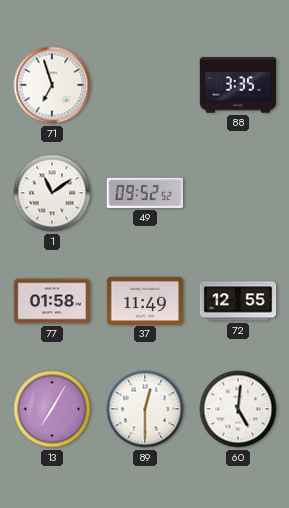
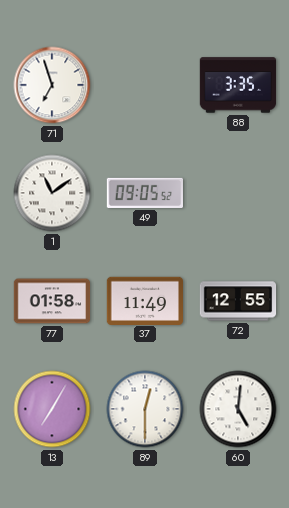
49: 09:52 -> 09:05 (144, 193)
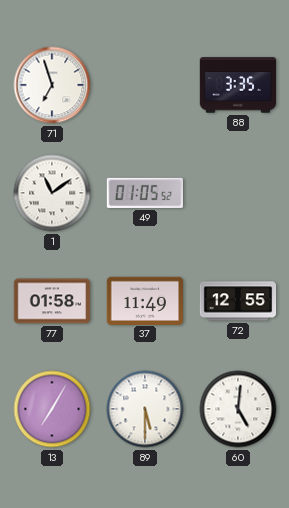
49: 09:05 -> 01:05 (144, 193)
89: 12:30 -> 5:30 (145, 409)
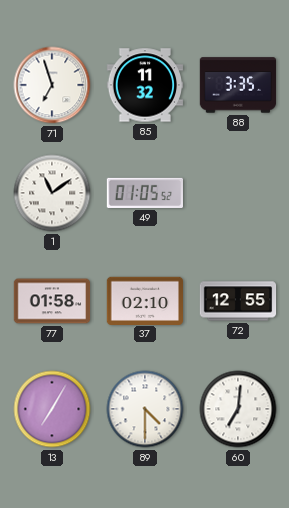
85: none -> 11:32 (145, 85)
37: 11:49 -> 02:10 (145, 300)
89: 5:30 -> 4:30 (145, 409)
60: 5:01 -> 7:01 (238, 409)
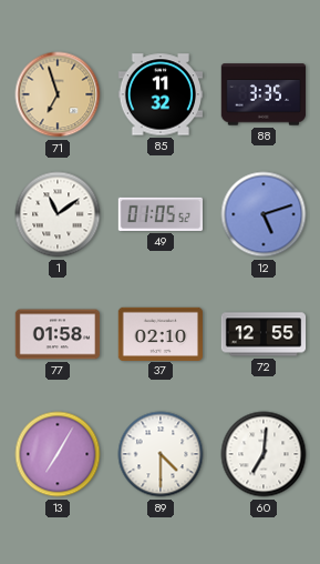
71 dial: white -> champagne (58, 94)
12: none -> 5:12 (264, 214)
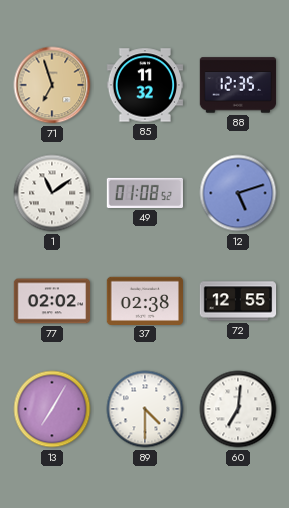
88: 3:35 -> 12:35 (238, 85)
49: 01:05 -> 01:08 (144, 193)
77: 01:58 -> 02:02 (52, 301)
37: 02:10 -> 02:38 (145, 300)
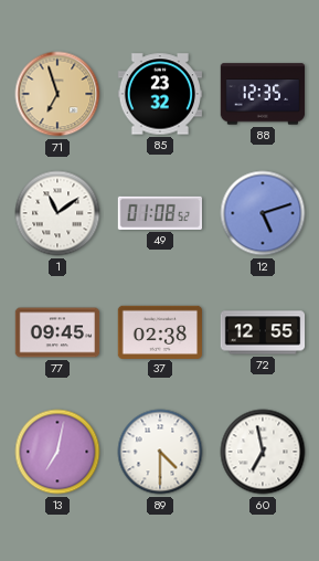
85: 11:32 -> 23:32 (160, 94)
77: 02:02 -> 09:45 (57, 332)
13: 7:05 -> 7:02 (57, 452)
60: 7:01 -> 6:58 (263, 452)
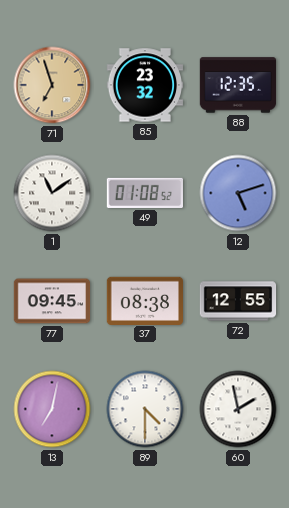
37: 02:38 -> 08:38 (145, 300)
60: 6:58 -> 1:58 (238, 409)
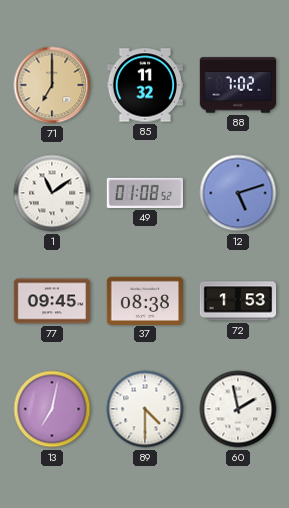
71: 6:57 -> 7:00 (52, 85)
85: 23:32 -> 11:32 (145, 85)
88: 12:35 -> 7:02 (238, 85)
72: 12:55 -> 1:53 (238, 301)
